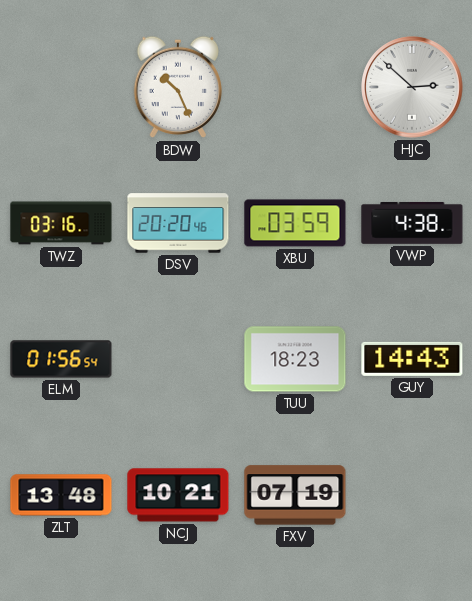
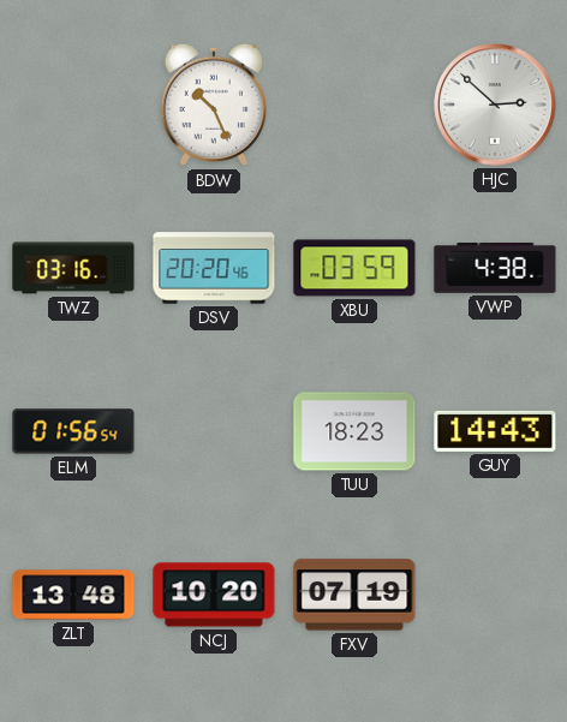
NCJ: 10:21 -> 10:20 (214, 595)
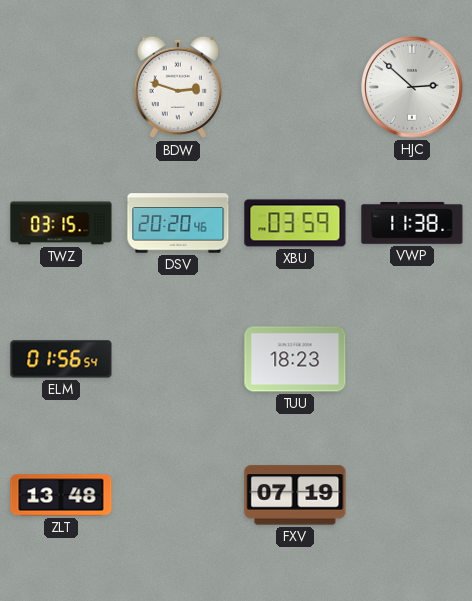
BDW: 10:26 -> 2:48 (178, 87)
TWZ: 03:16 -> 03:15 (61, 223)
VWP: 4:38 -> 11:38 (412, 223)
GUY: 14:43 -> none (495, 431)
NCJ: 10:20 -> none (214, 595)
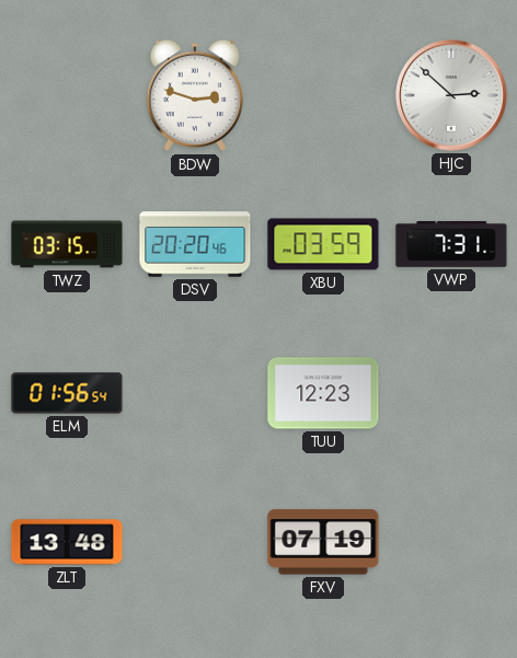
VWP: 11:38 -> 7:31 (451, 244)
TUU: 18:23 -> 12:23 (323, 393)
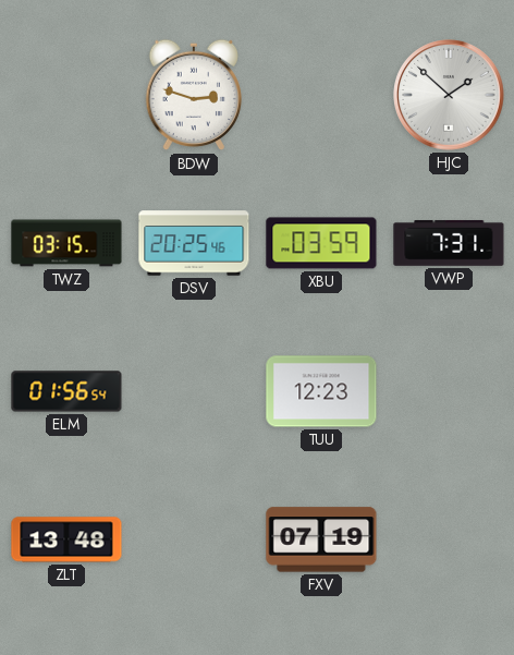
HJC: 2:52 -> 1:52 (449, 95)
DSV: 20:20 -> 20:25 (194, 243)
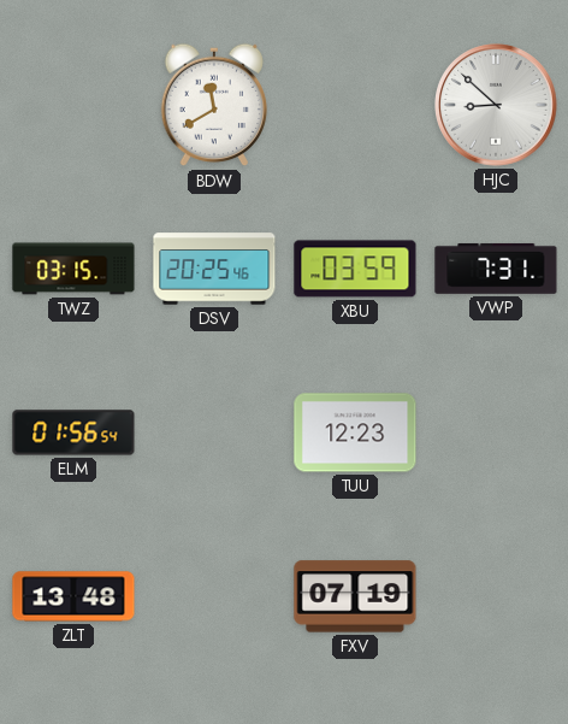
BDW: 2:48 -> 11:40 (214, 105)
HJC: 1:52 -> 8:52 (496, 105)
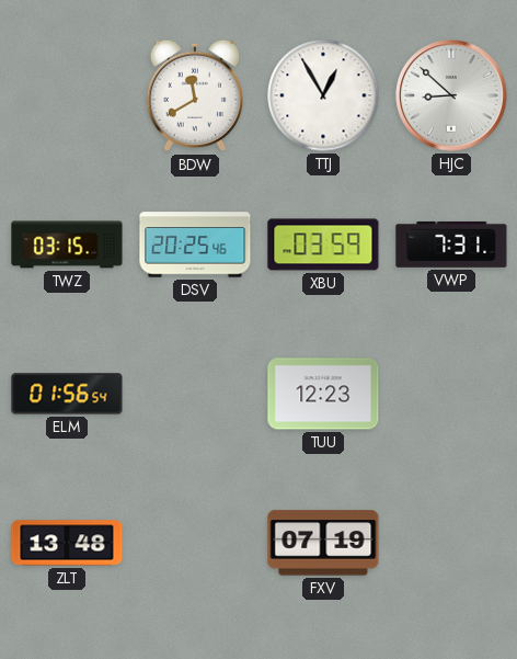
TTJ: none -> 12:55 (323, 95)
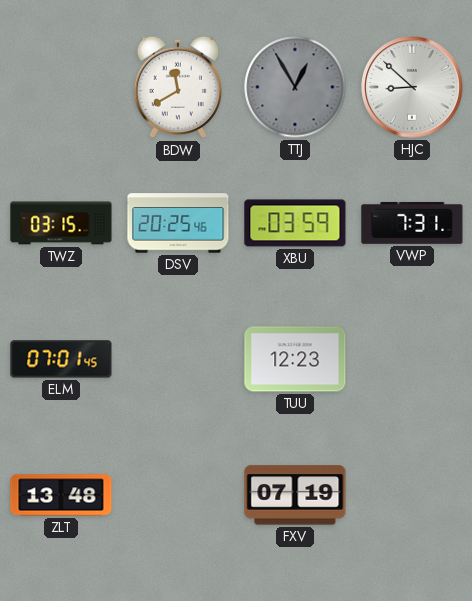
TTJ dial: white -> grey (295, 87)
ELM: 01:56 -> 07:01 (61, 359)
